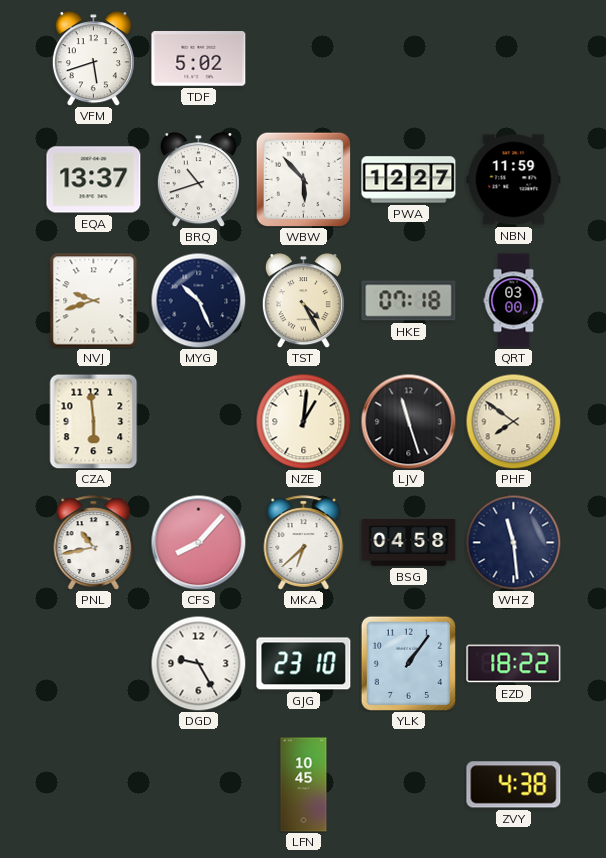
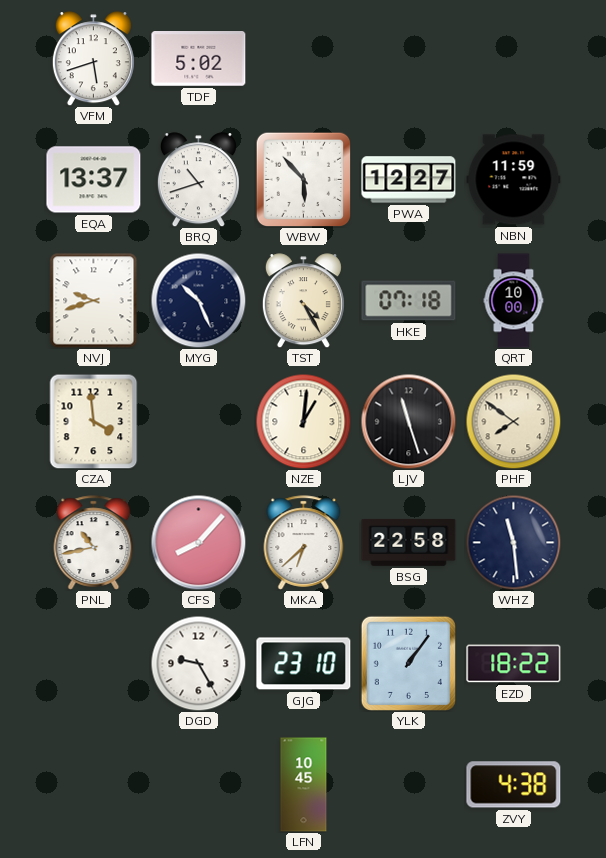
QRT: 03:00 -> 10:00 (514, 301)
CZA: 5:59 -> 3:59 (94, 421)
BSG: 04:58 -> 22:58 (409, 542)
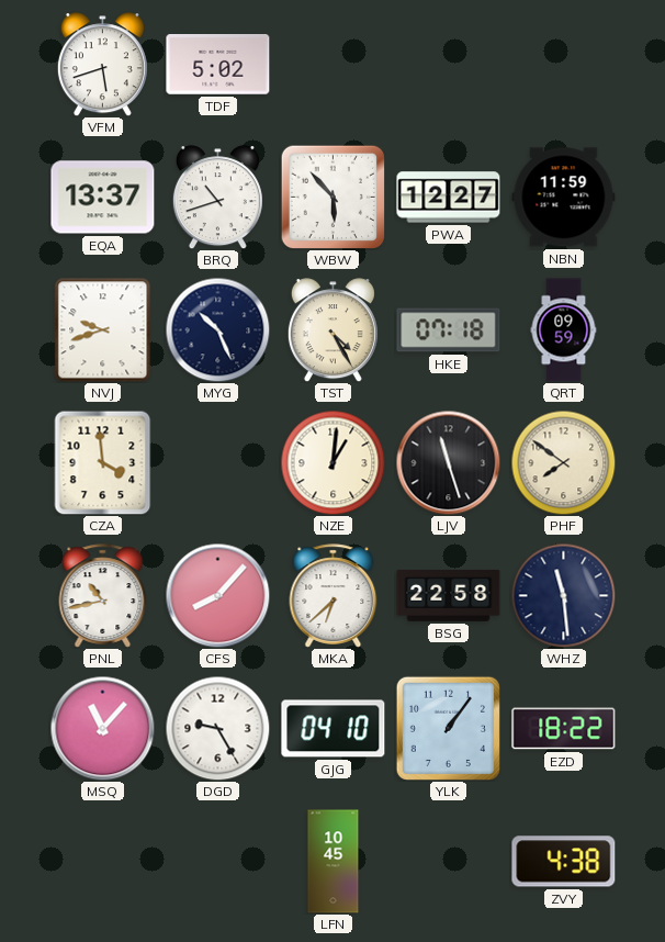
QRT: 10:00 -> 09:59 (564, 330)
MSQ: none -> 11:07 (102, 728)
GJG: 23:10 -> 04:10 (334, 729)
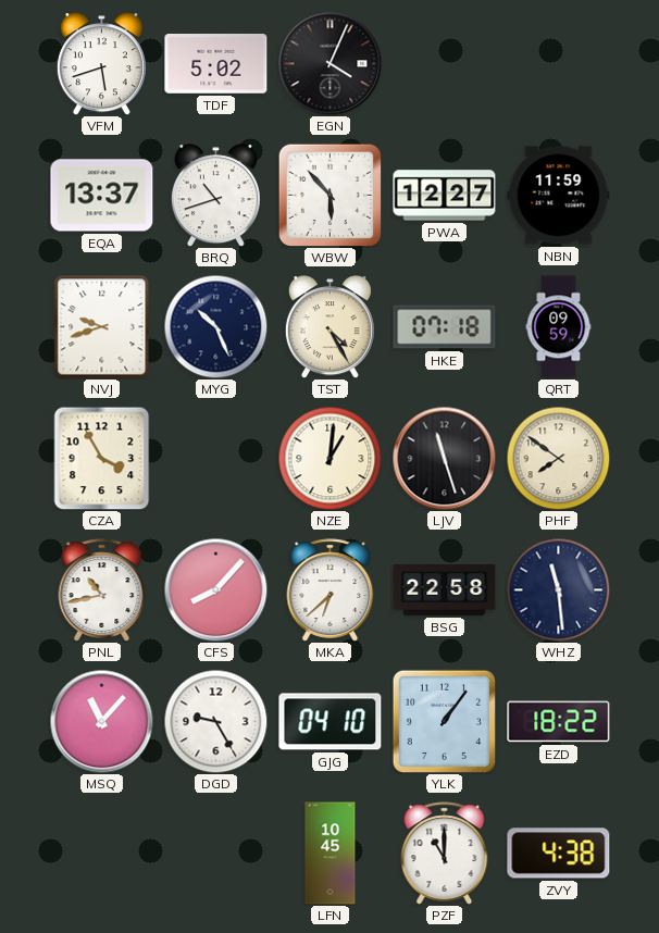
EGN: none -> 4:04 (329, 63)
CZA: 3:59 -> 3:55 (102, 458)
PZF: none -> 11:00 (445, 854)
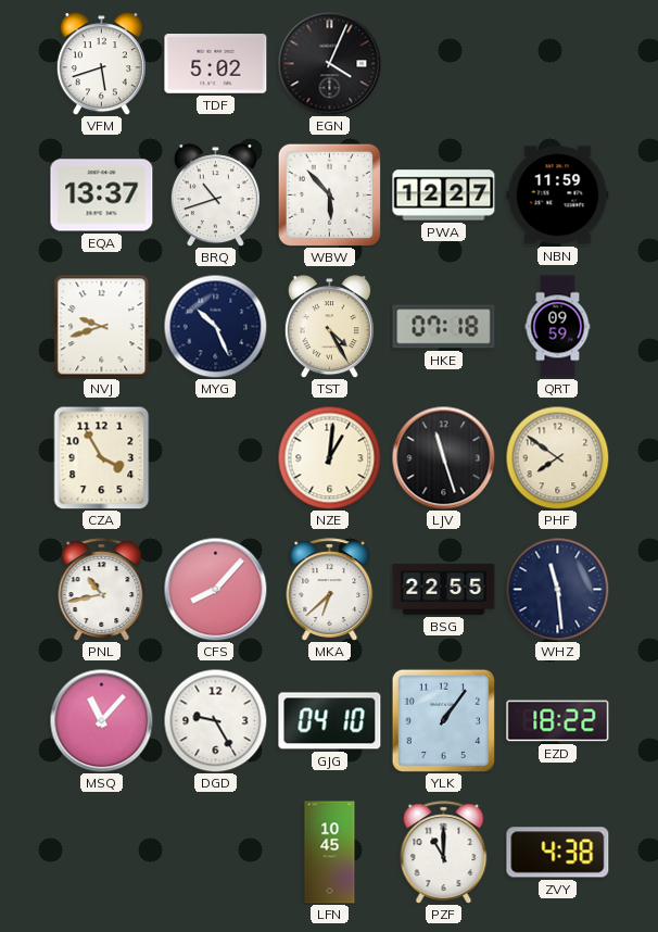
BSG: 22:58 -> 22:55 (444, 589)
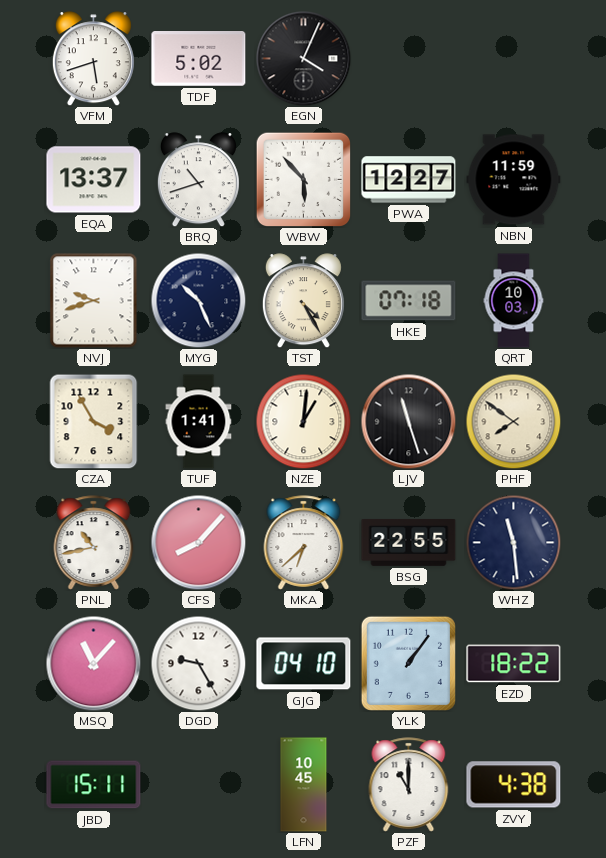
QRT: 09:59 -> 10:03 (514, 301)
TUF: none -> 1:41 (199, 422)
JBD: none -> 15:11 (94, 785)
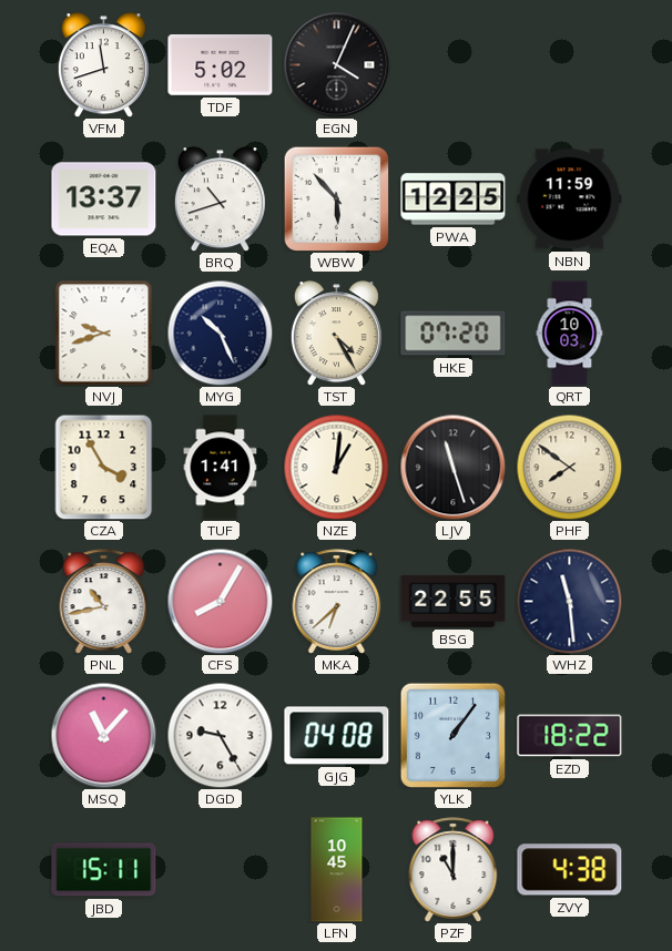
VFM: 5:42 -> 11:42 (103, 65)
PWA: 12:27 -> 12:25 (454, 200)
HKE: 07:18 -> 07:20 (454, 334)
CFS: 8:07 -> 8:05 (220, 601)
GJG: 04:10 -> 04:08 (337, 736)
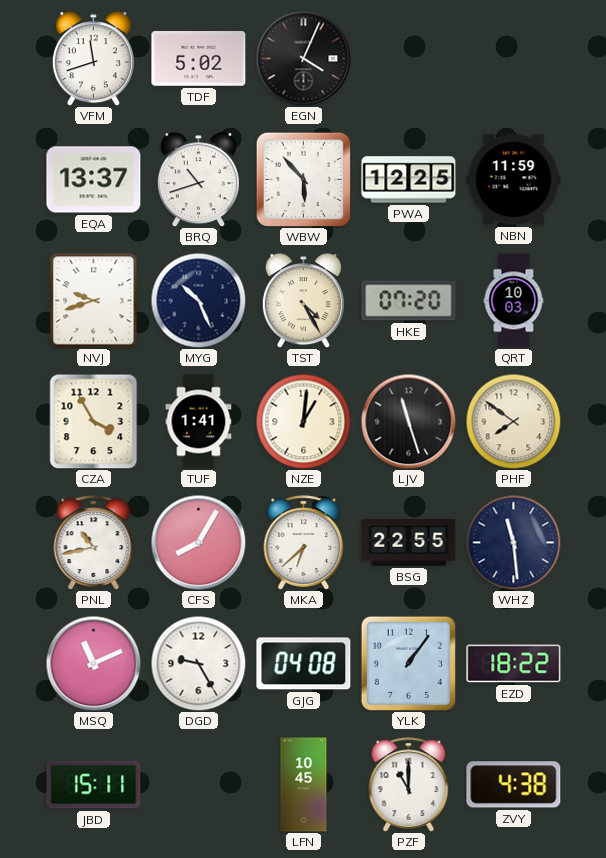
MSQ: 11:07 -> 11:11 (93, 663)
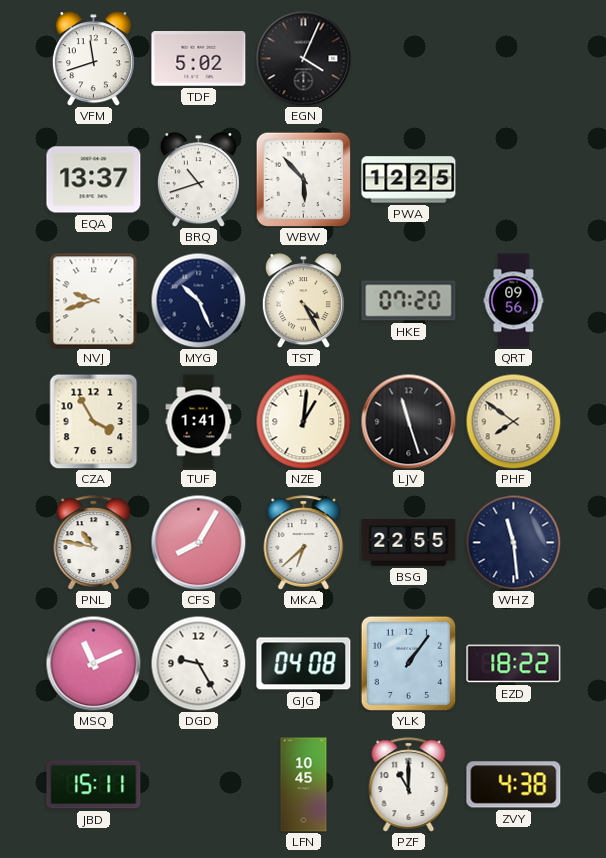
NBN: 11:59 -> none (514, 180)
QRT: 10:03 -> 09:56 (514, 301)
PNL: 10:43 -> 10:47 (94, 543)
